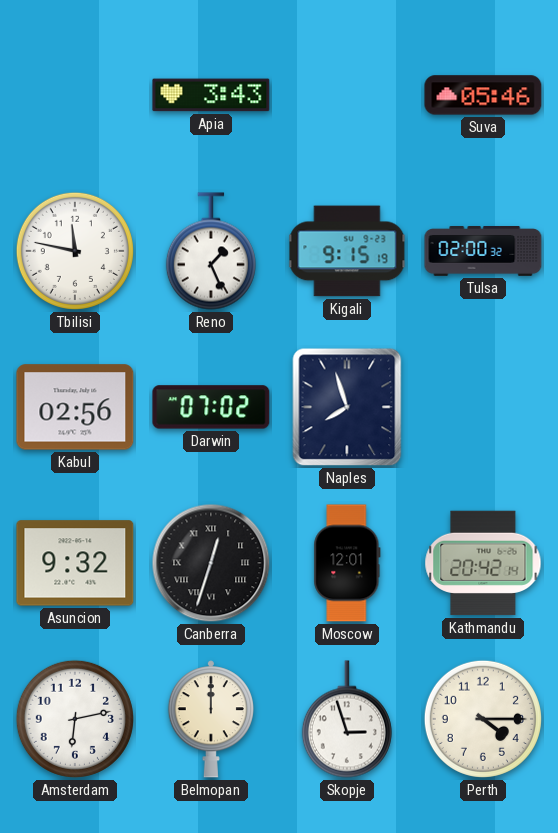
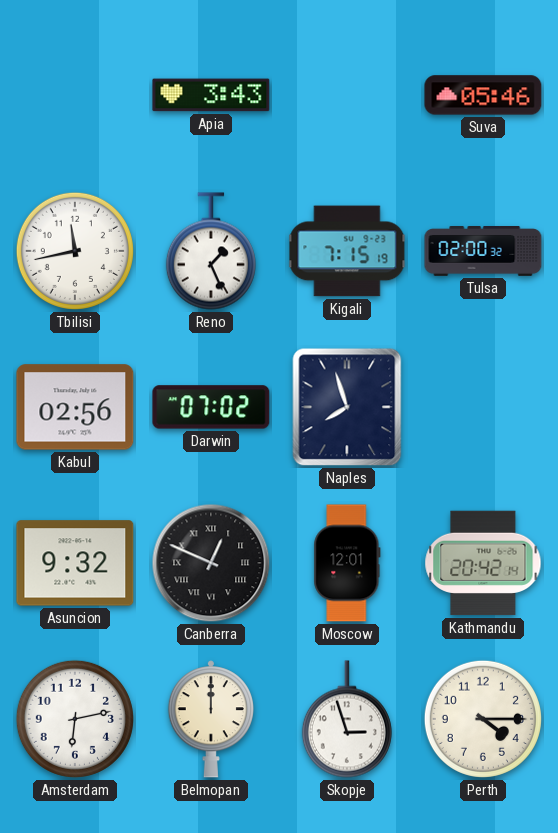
Tbilisi: 11:47 -> 11:43 (75, 251)
Kigali: 9:15 -> 7:15 (347, 251)
Canberra: 12:33 -> 12:49 (211, 563)
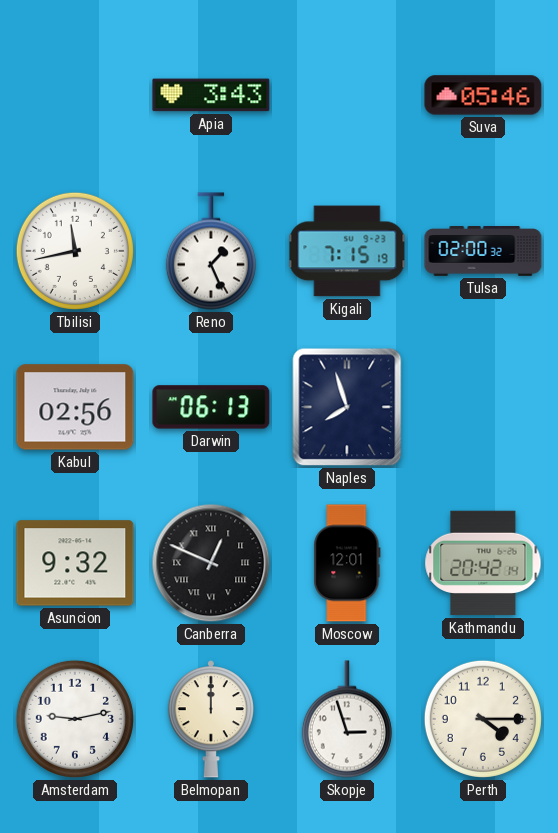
Darwin: 07:02 -> 06:13 (211, 407)
Amsterdam: 6:13 -> 9:13 (75, 719)
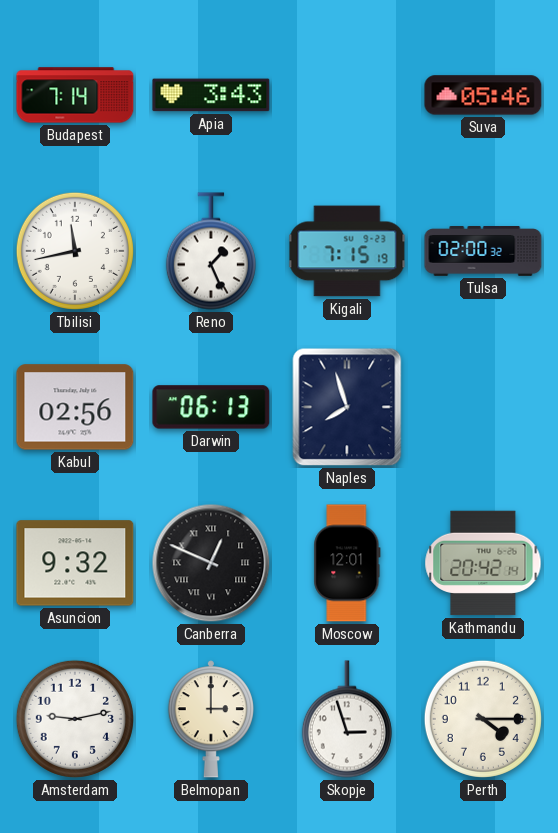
Budapest: none -> 7:14 (75, 95)
Belmopan: 12:00 -> 3:00 (211, 719)
